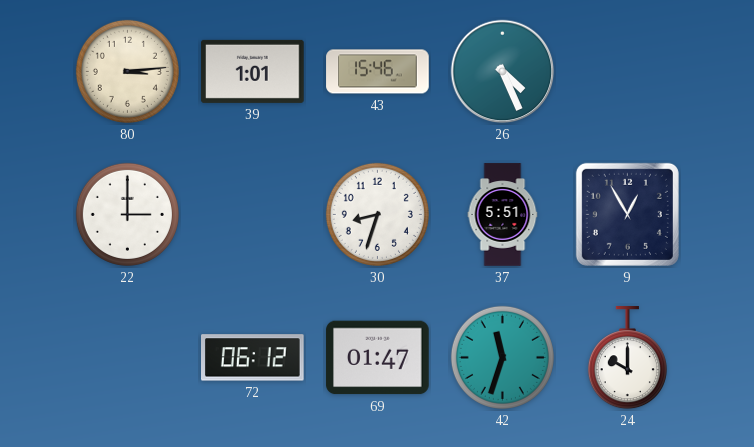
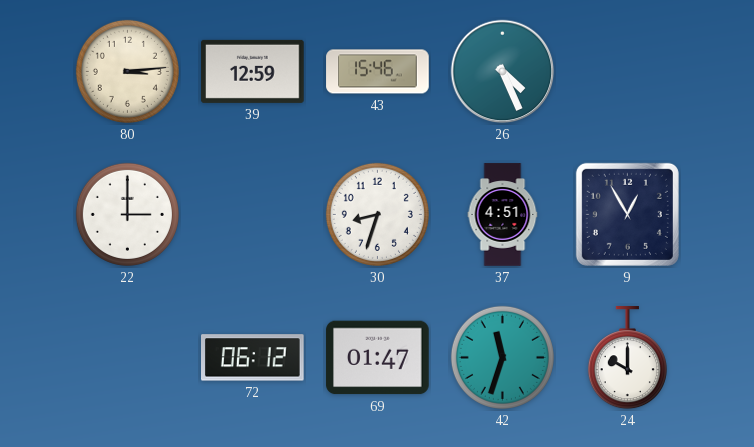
39: 1:01 -> 12:59 (253, 71)
37: 5:51 -> 4:51 (503, 215)
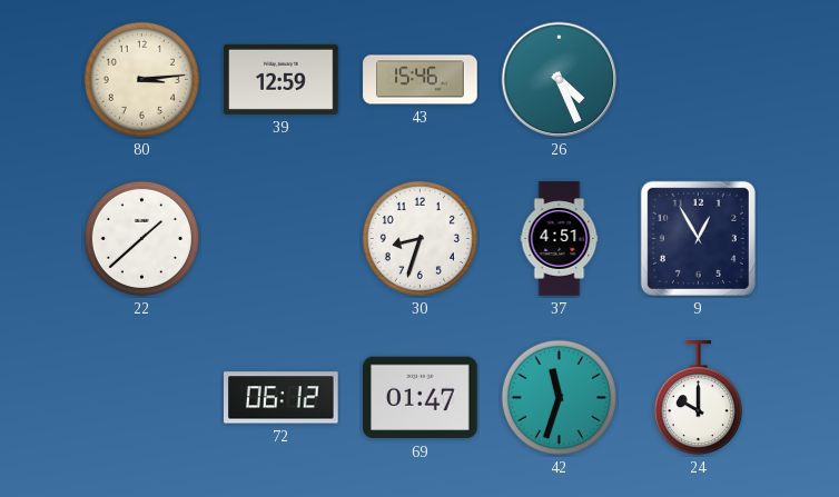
22: 3:00 -> 1:38 (141, 238)
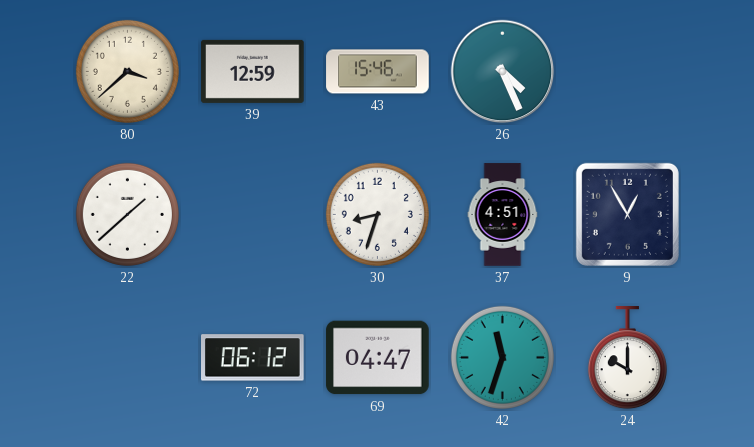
80: 3:14 -> 3:38 (127, 71)
69: 01:47 -> 04:47 (378, 358)
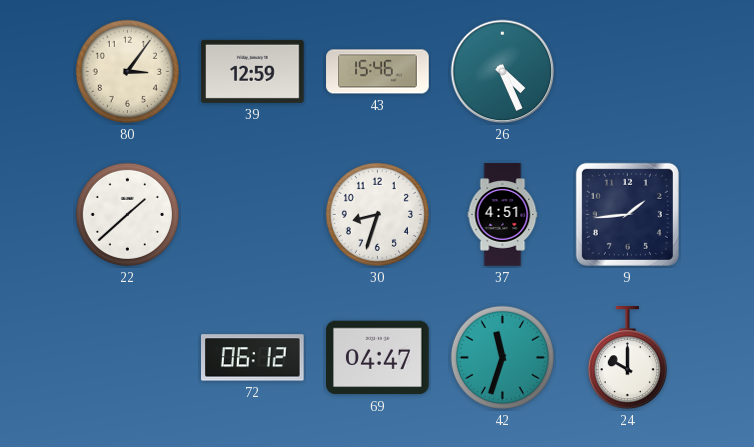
80: 3:38 -> 3:06 (127, 71)
9: 12:55 -> 1:44 (627, 214)
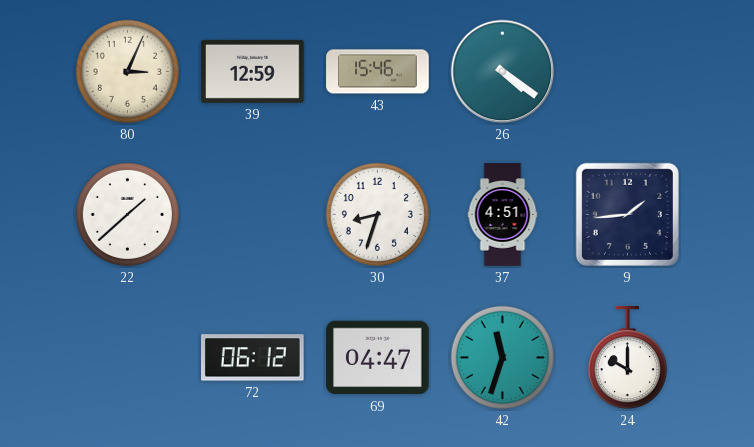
80: 3:06 -> 3:04 (127, 71)
26: 4:26 -> 4:21 (503, 72)
